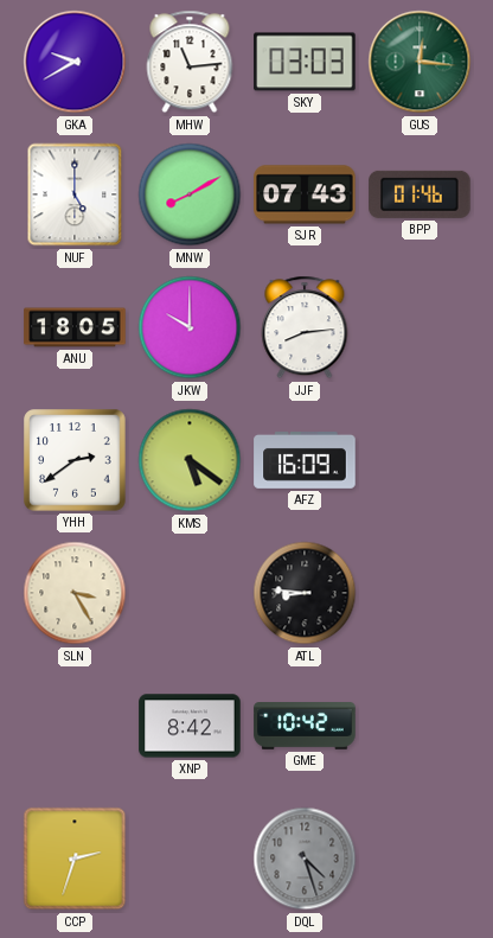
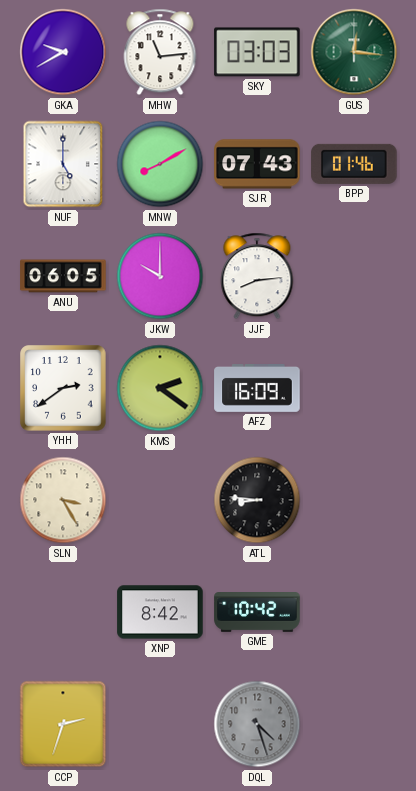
ANU: 18:05 -> 06:05 (63, 276)
KMS: 5:21 -> 2:21 (160, 388)
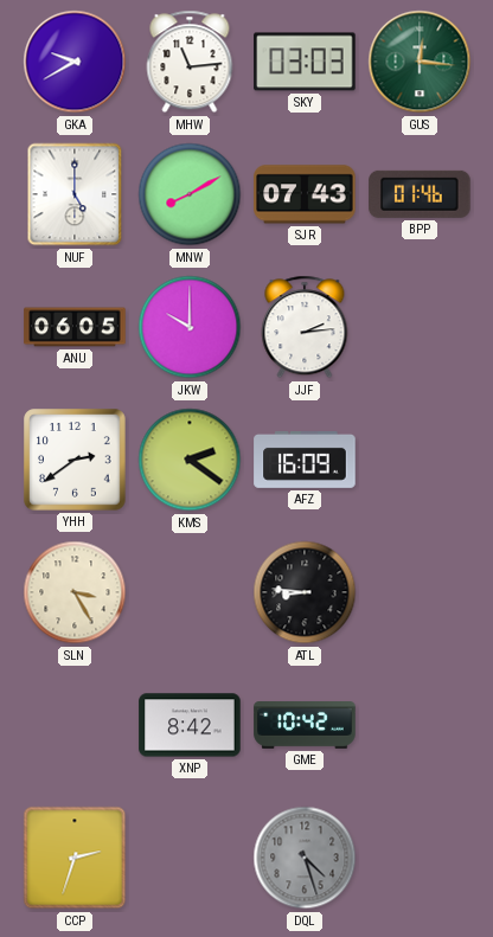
JJF: 8:14 -> 2:14 (305, 327)
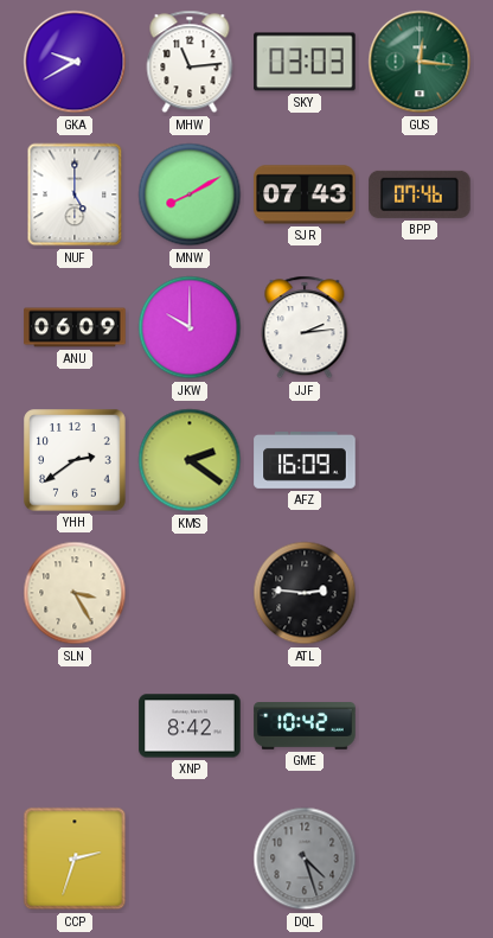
BPP: 01:46 -> 07:46 (420, 194)
ANU: 06:05 -> 06:09 (75, 327)
ATL: 8:46 -> 2:46 (305, 593)
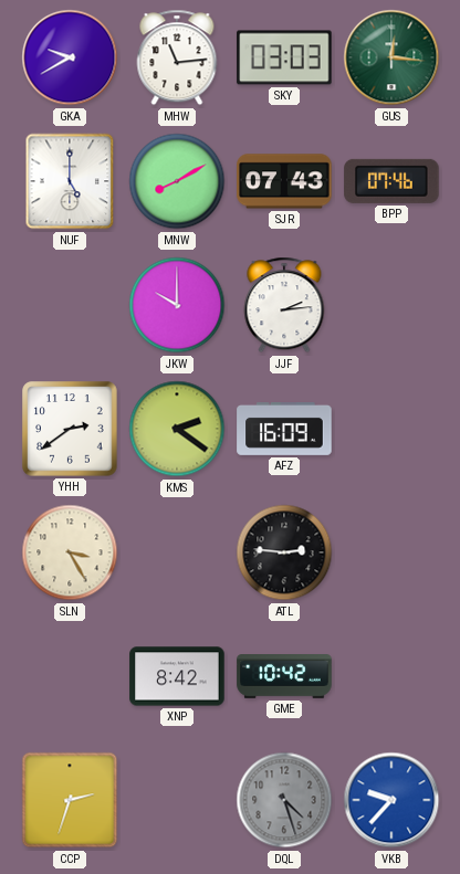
ANU: 06:09 -> none (75, 327)
VKB: none -> 9:37 (391, 800)
